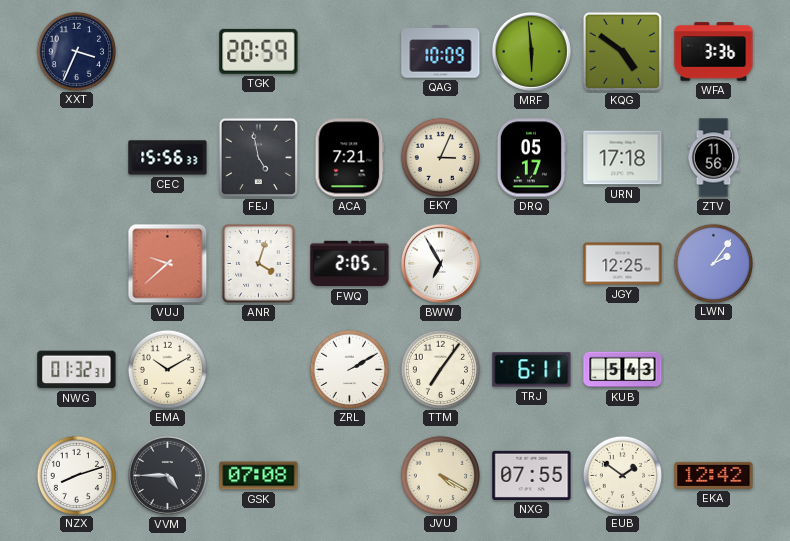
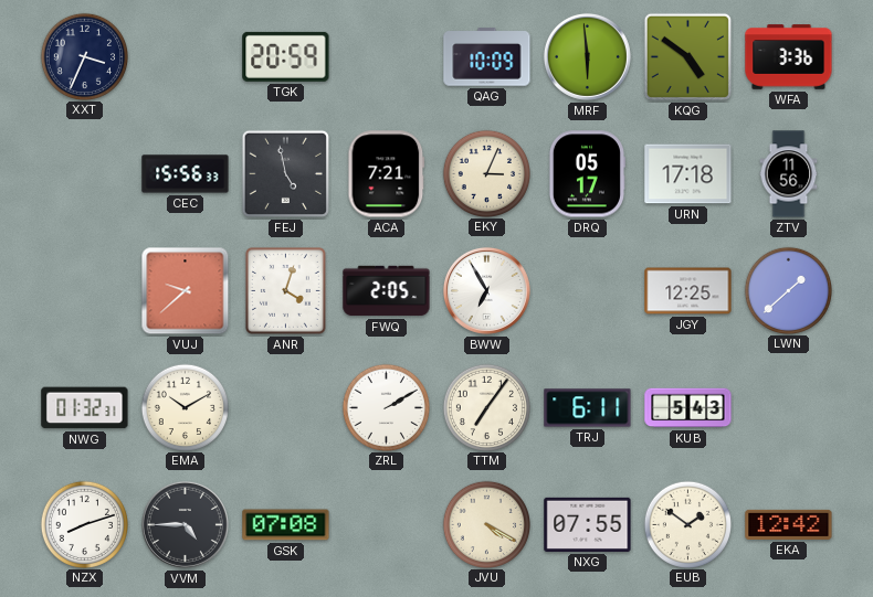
LWN: 2:06 -> 1:38 (788, 290)
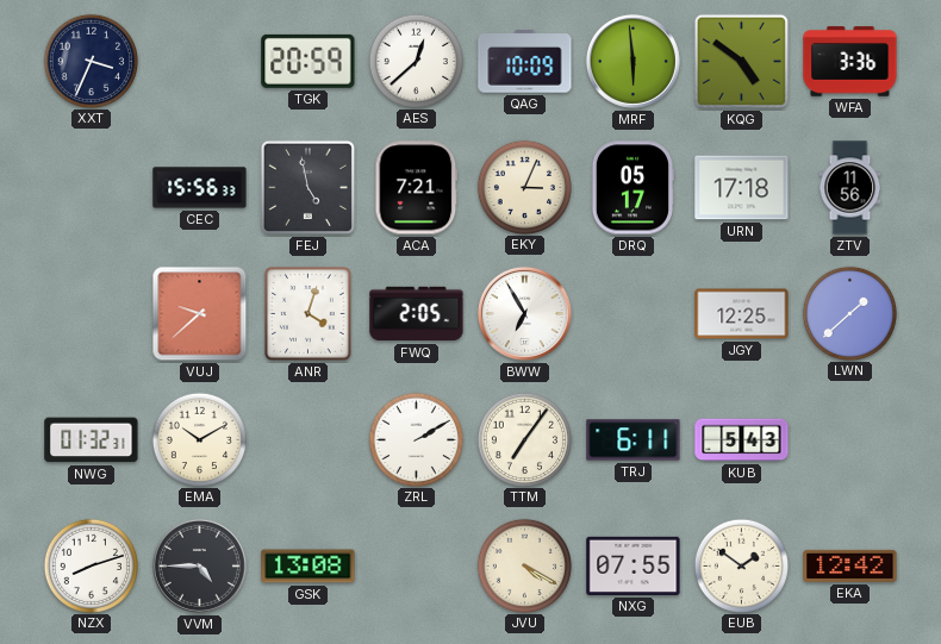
AES: none -> 12:38 (416, 61)
GSK: 07:08 -> 13:08 (309, 567)
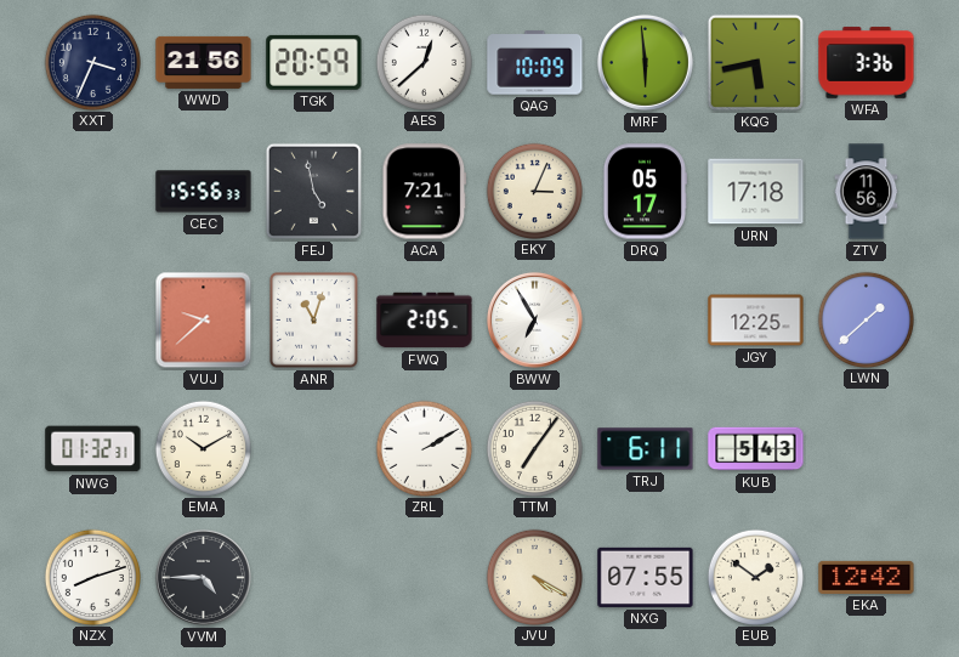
WWD: none -> 21:56 (204, 62)
KQG: 4:51 -> 5:43 (755, 62)
ANR: 4:03 -> 11:03 (313, 319)
GSK: 13:08 -> none (309, 567)
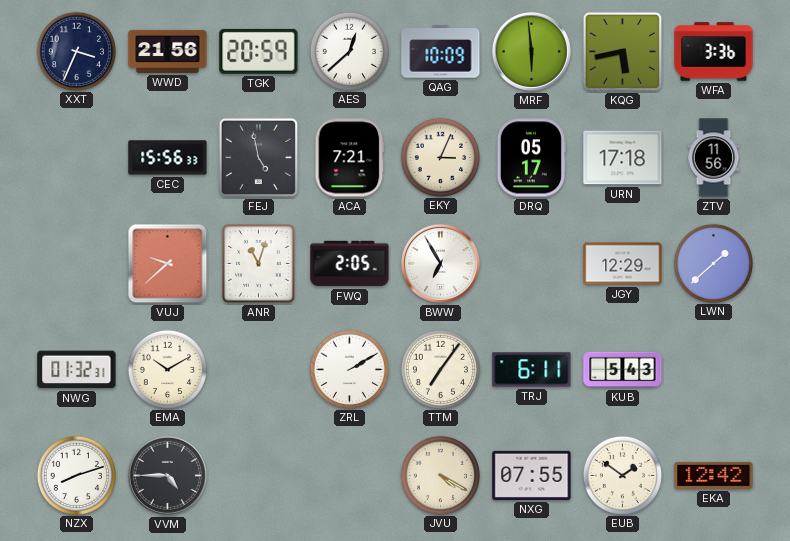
JGY: 12:25 -> 12:29 (623, 264)
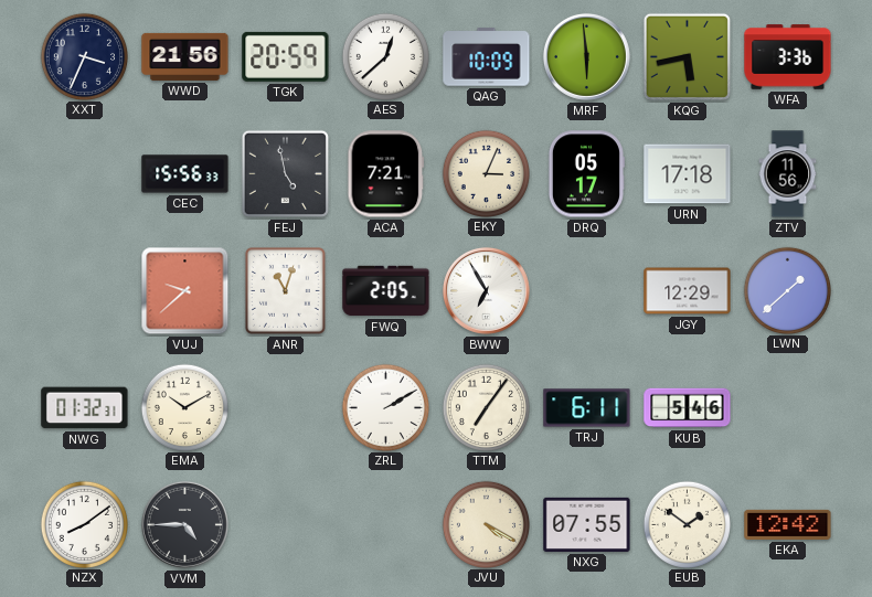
KUB: 5:43 -> 5:46 (688, 408)
NZX: 8:12 -> 8:09 (84, 524)
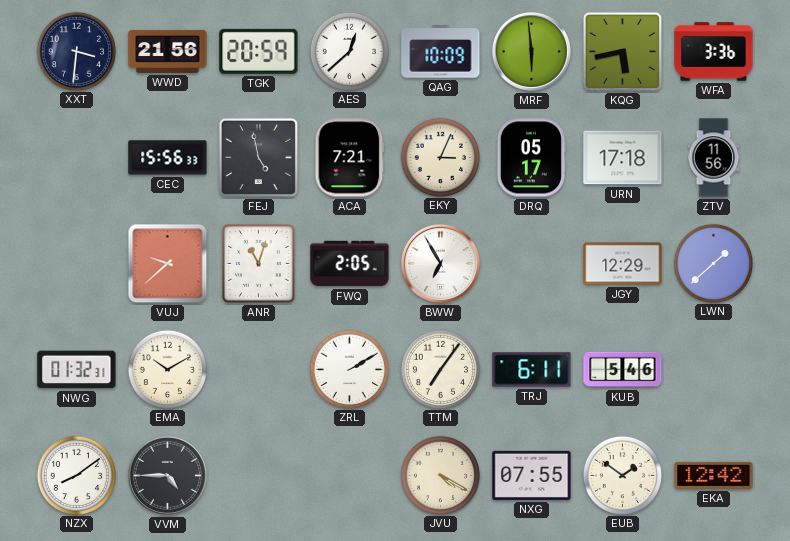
XXT: 3:34 -> 3:31 (76, 51)
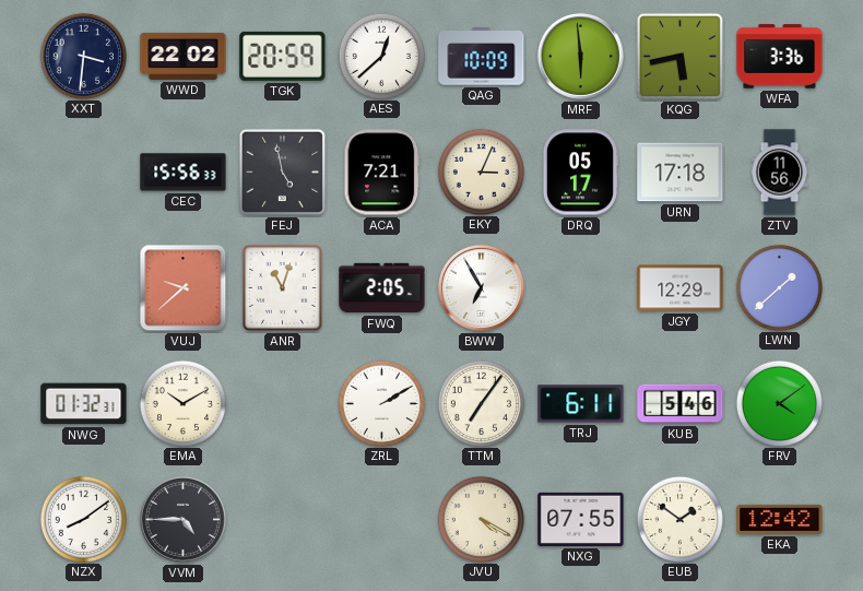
WWD: 21:56 -> 22:02 (184, 56)
FRV: none -> 4:09 (779, 403)
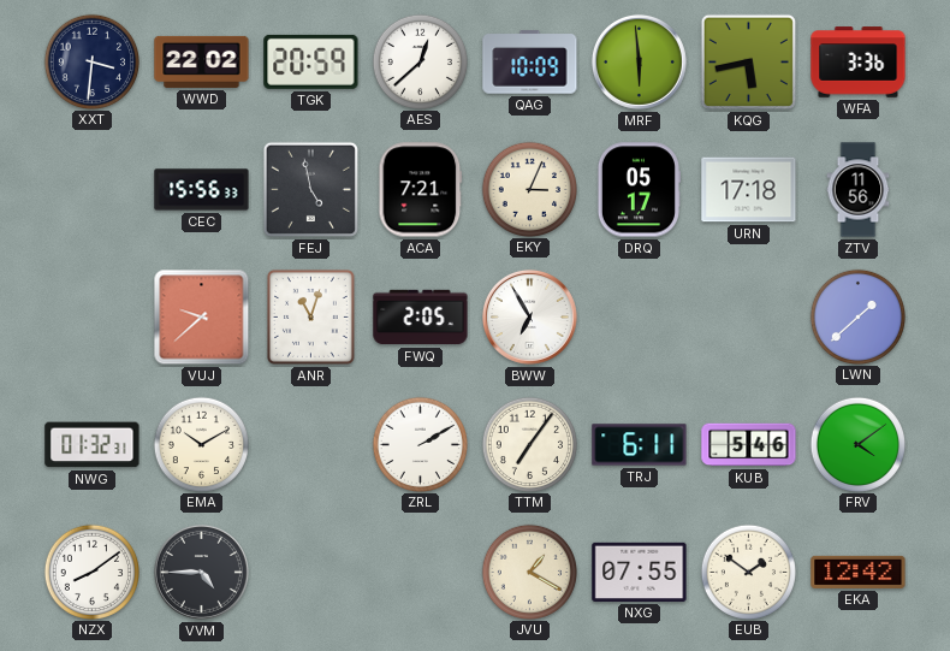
JGY: 12:29 -> none (681, 288)
JVU: 4:20 -> 1:20 (529, 572)
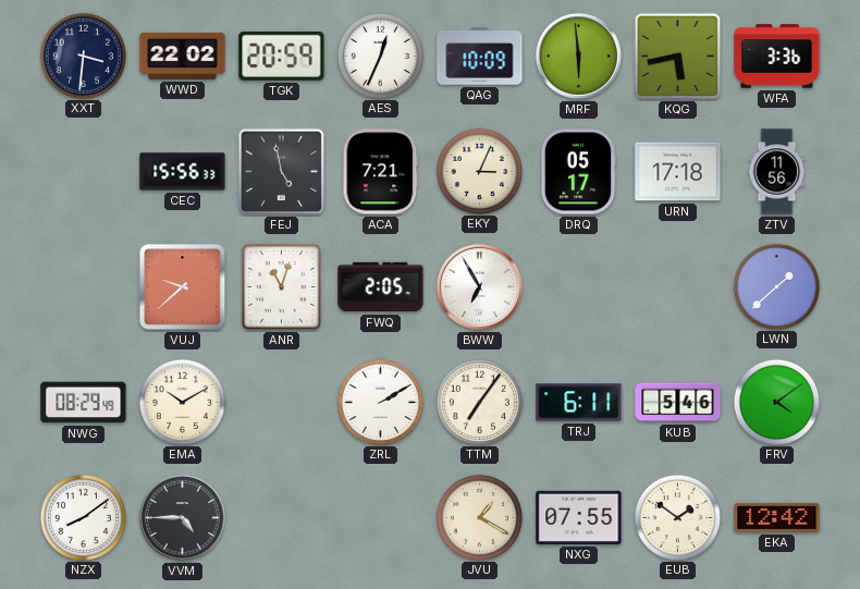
AES: 12:38 -> 12:34 (380, 56)
NWG: 01:32 -> 08:29 (84, 403)
